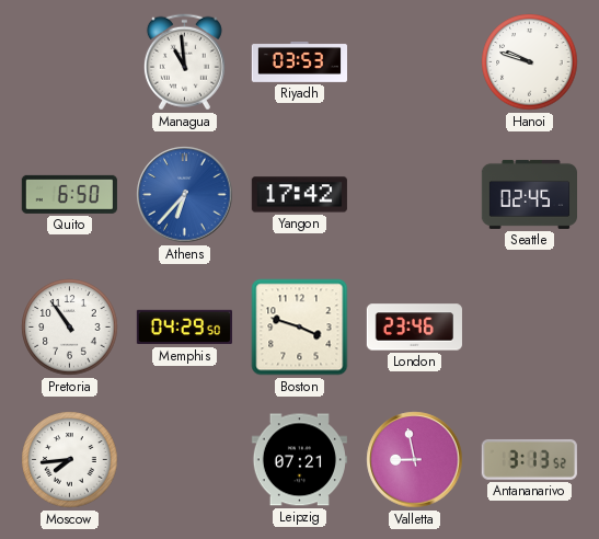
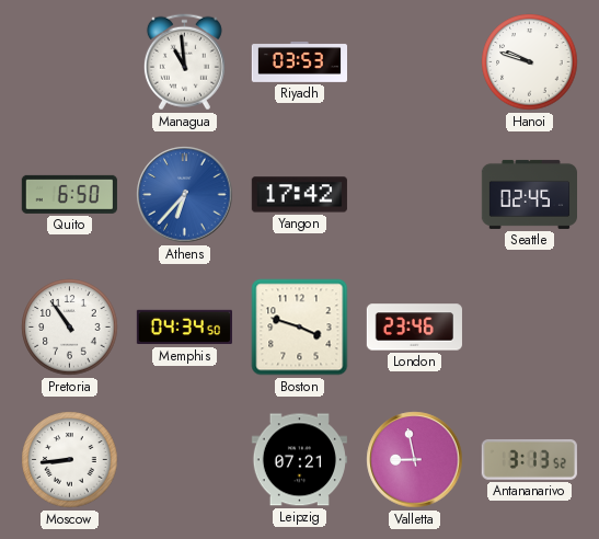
Memphis: 04:29 -> 04:34 (184, 328)
Moscow: 7:44 -> 8:44 (70, 460)
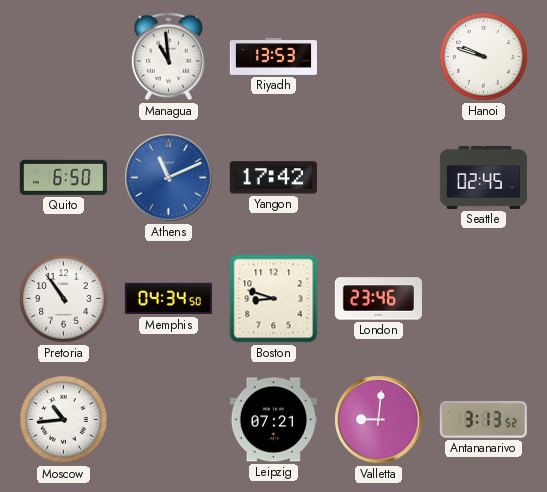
Riyadh: 03:53 -> 13:53 (273, 56)
Athens: 6:37 -> 11:11 (169, 178)
Boston: 3:48 -> 8:48 (274, 299)
Moscow: 8:44 -> 10:44 (64, 420)
Valletta: 8:58 -> 9:01 (379, 420)
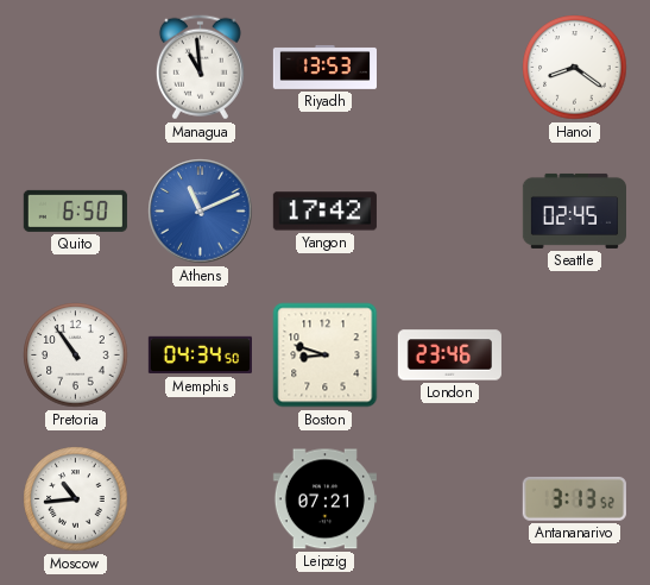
Hanoi: 9:48 -> 8:21 (575, 68)
Valletta: 9:01 -> none (379, 420)
